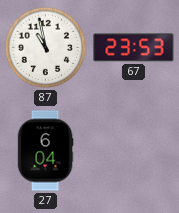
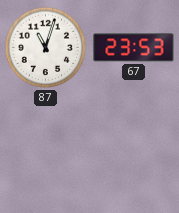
87: 10:58 -> 11:03 (45, 47)
27: 6:04 -> none (45, 151)
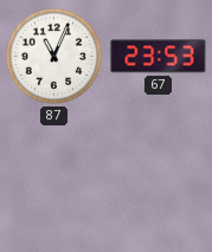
87: 11:03 -> 11:04 (53, 56)
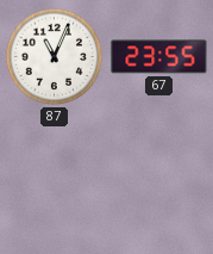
67: 23:53 -> 23:55 (159, 57)
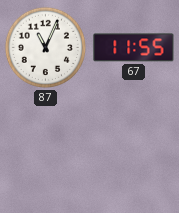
67: 23:55 -> 11:55 (134, 48)
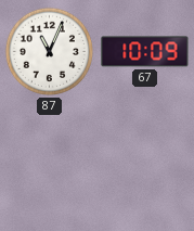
67: 11:55 -> 10:09 (145, 52)
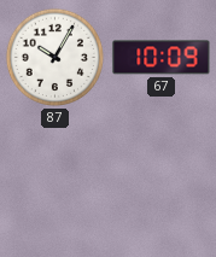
87: 11:04 -> 10:05 (54, 57)
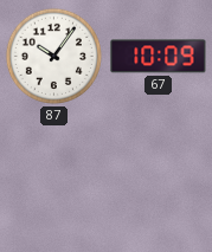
87: 10:05 -> 10:06 (53, 56)
